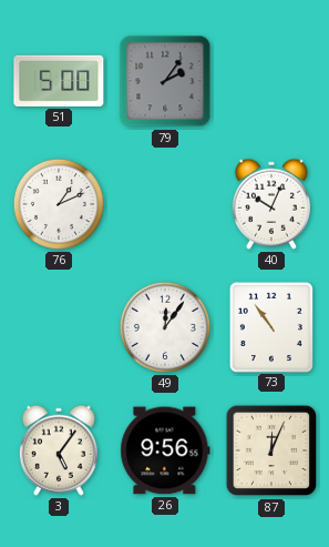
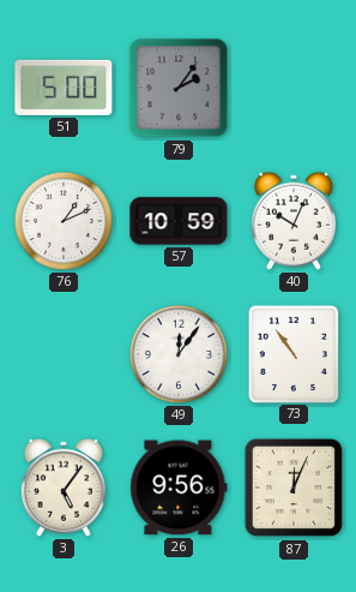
57: none -> 10:59 (179, 221)
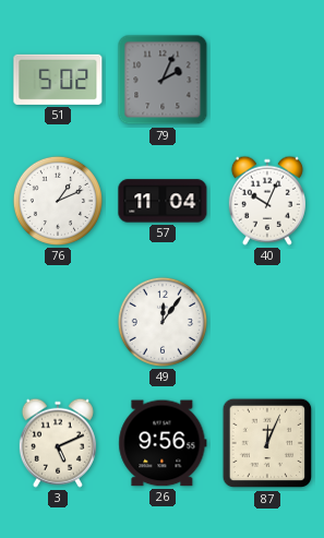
51: 5:00 -> 5:02 (58, 80)
79: 2:06 -> 2:04 (163, 80)
57: 10:59 -> 11:04 (163, 201)
73: 10:54 -> none (292, 353)
3: 5:06 -> 5:11 (58, 443)
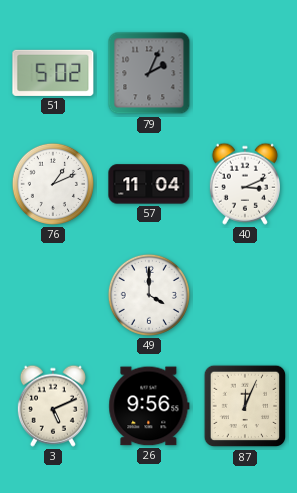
40: 10:04 -> 3:11 (245, 184)
49: 12:06 -> 4:00 (149, 295)
